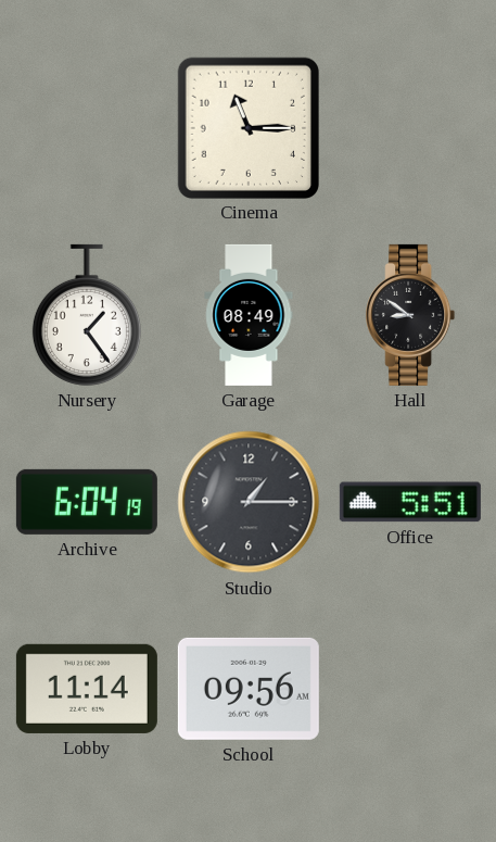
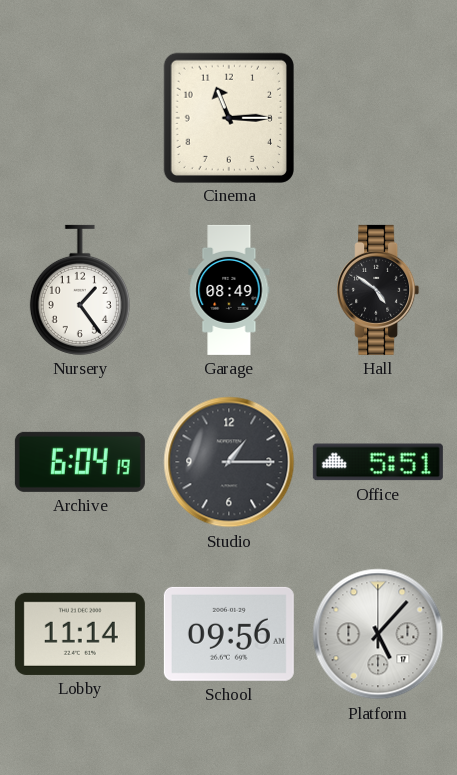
Hall: 8:51 -> 4:51 (378, 290)
Platform: none -> 5:07 (378, 634)
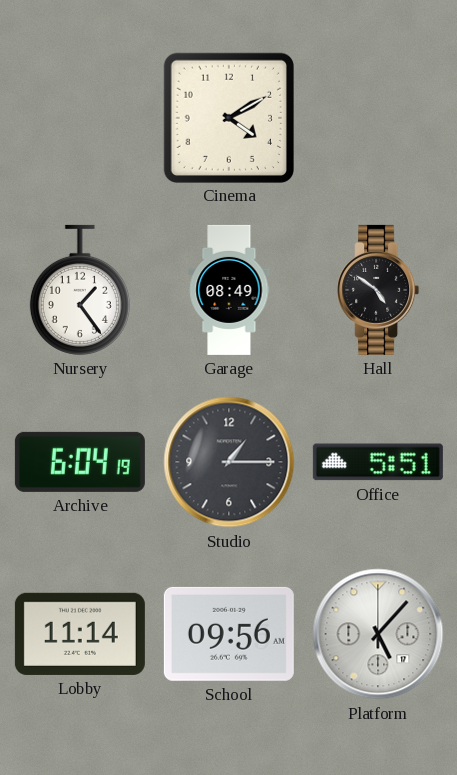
Cinema: 11:15 -> 4:10 (228, 117)
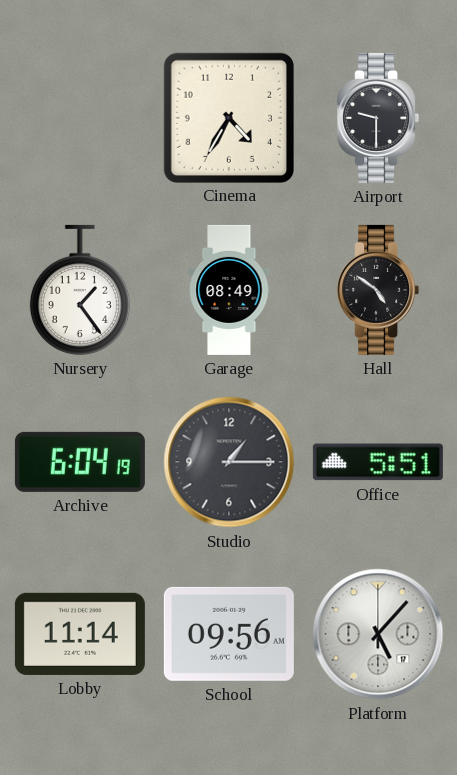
Cinema: 4:10 -> 4:35 (228, 117)
Airport: none -> 9:30 (378, 118)
